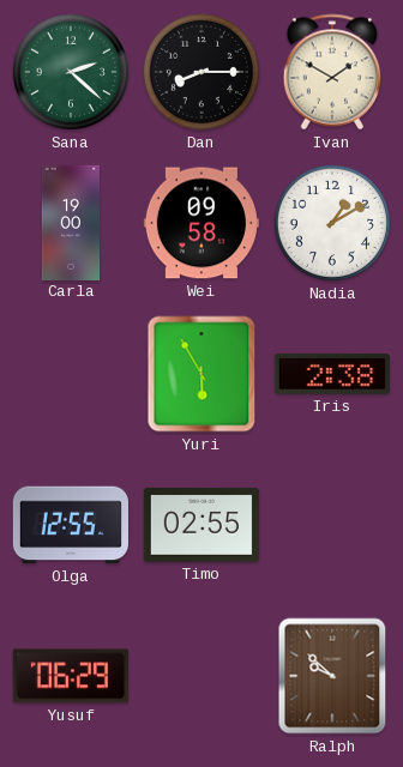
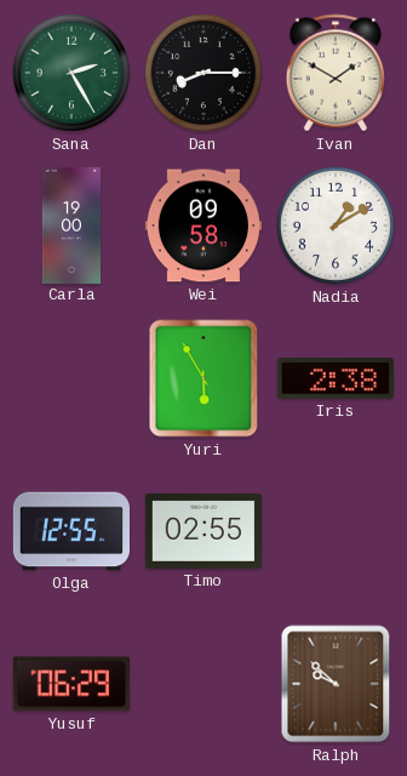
Sana: 2:22 -> 2:25 (71, 73)
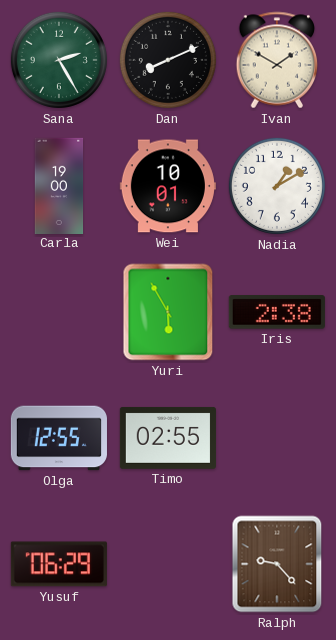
Dan: 8:15 -> 8:11 (168, 60)
Wei: 09:58 -> 10:01 (168, 186)
Ralph: 9:52 -> 9:23 (277, 564)
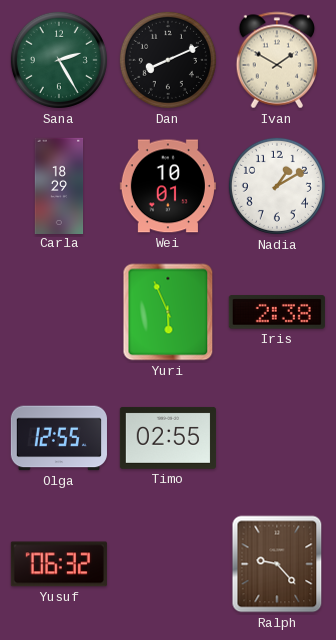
Carla: 19:00 -> 18:29 (59, 185)
Yuri: 5:55 -> 5:56 (168, 312)
Yusuf: 06:29 -> 06:32 (59, 564)
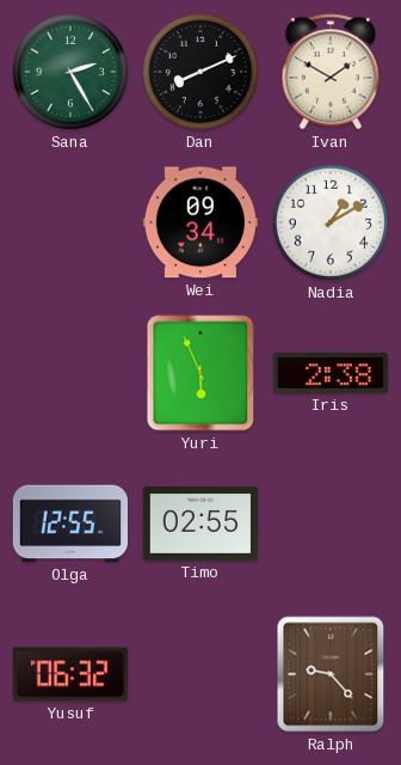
Carla: 18:29 -> none (59, 185)
Wei: 10:01 -> 09:34 (200, 222)
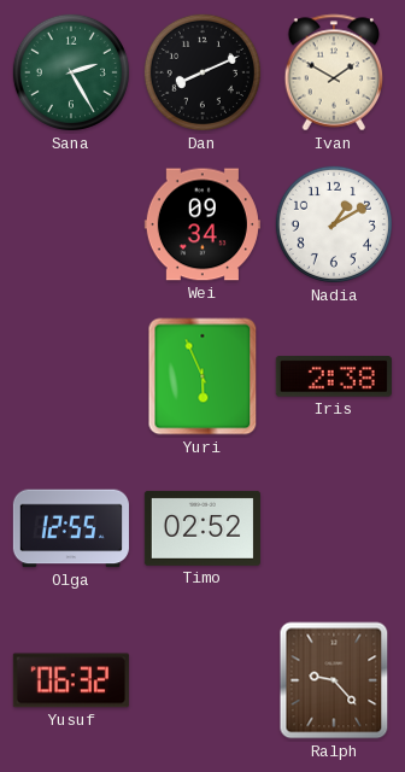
Timo: 02:55 -> 02:52 (202, 528)
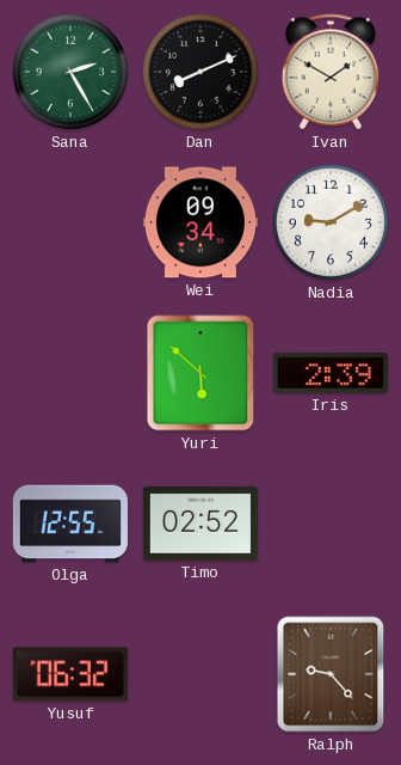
Nadia: 1:10 -> 9:10 (331, 222)
Yuri: 5:56 -> 5:52 (200, 373)
Iris: 2:38 -> 2:39 (331, 373)
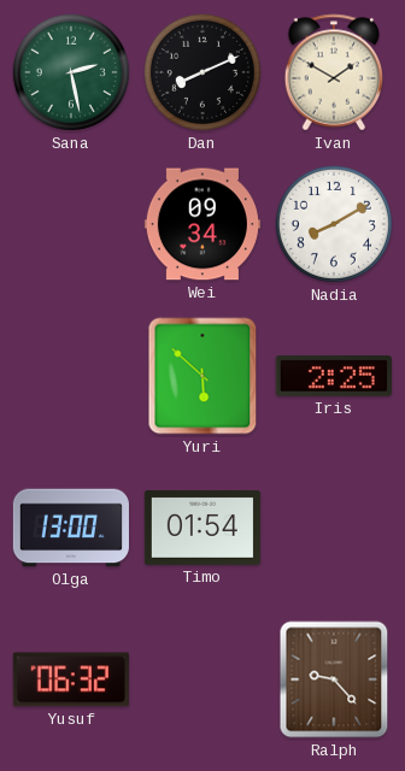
Sana: 2:25 -> 2:28 (71, 72)
Nadia: 9:10 -> 8:10 (334, 224)
Iris: 2:39 -> 2:25 (334, 376)
Olga: 12:55 -> 13:00 (71, 528)
Timo: 02:52 -> 01:54 (202, 528)
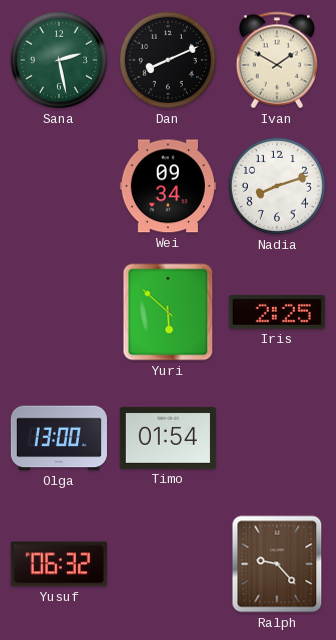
Nadia: 8:10 -> 8:12 (277, 186)
